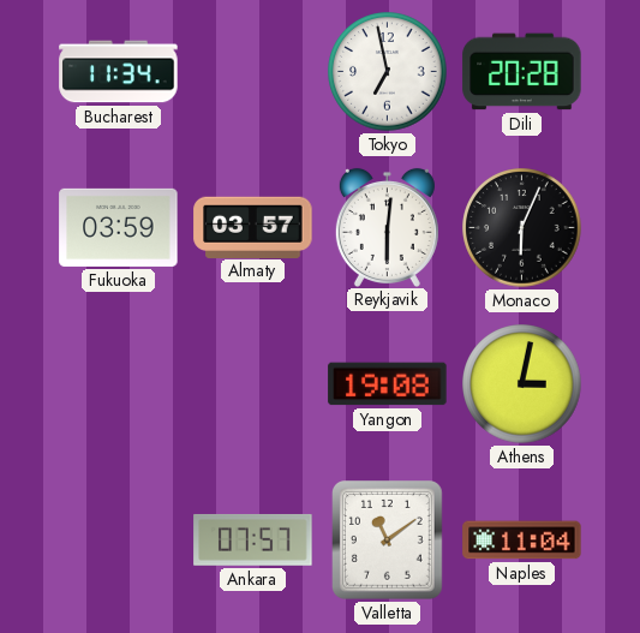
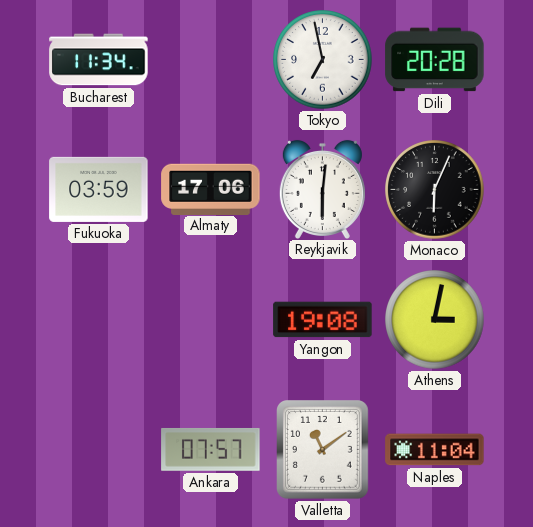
Almaty: 03:57 -> 17:06 (211, 189)
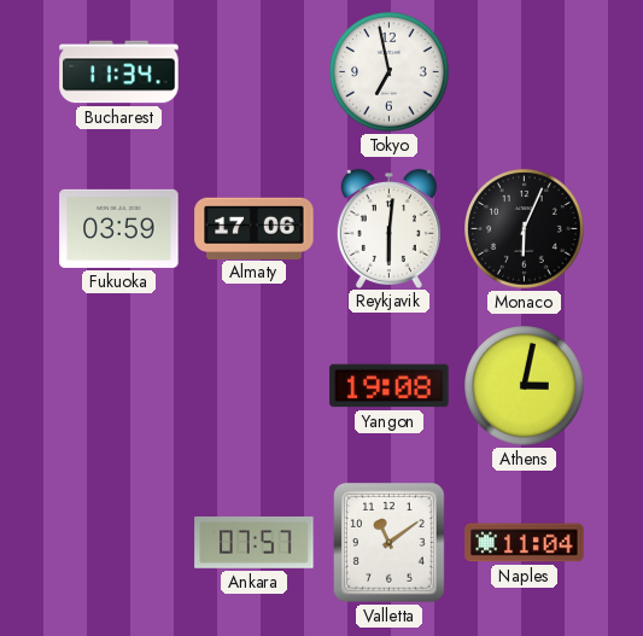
Dili: 20:28 -> none (435, 60)
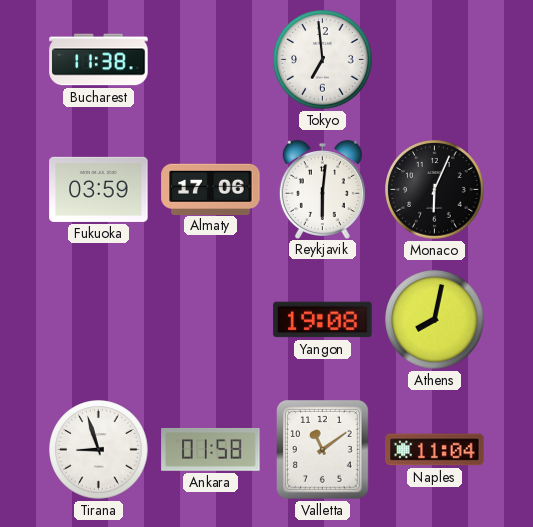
Bucharest: 11:34 -> 11:38 (99, 60)
Tokyo: 6:58 -> 6:59 (323, 60)
Athens: 3:02 -> 8:02 (435, 320)
Tirana: none -> 8:57 (99, 450)
Ankara: 07:57 -> 01:58 (211, 450)
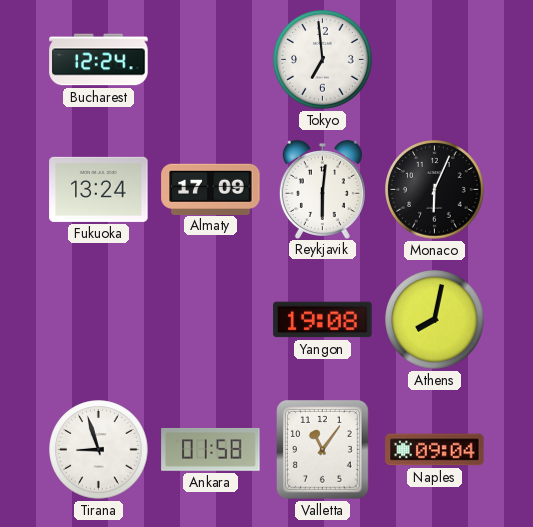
Bucharest: 11:38 -> 12:24 (99, 60)
Fukuoka: 03:59 -> 13:24 (99, 189)
Almaty: 17:06 -> 17:09 (211, 189)
Valletta: 11:09 -> 11:06 (323, 450)
Naples: 11:04 -> 09:04 (435, 450)
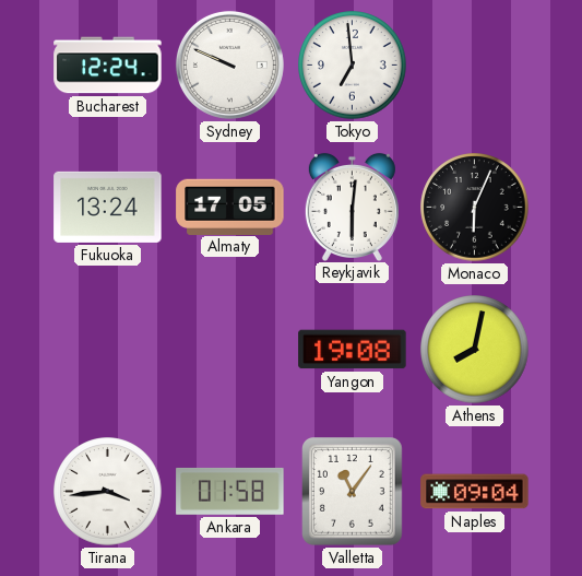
Sydney: none -> 9:49 (229, 64)
Almaty: 17:09 -> 17:05 (230, 207)
Tirana: 8:57 -> 3:44 (108, 492)
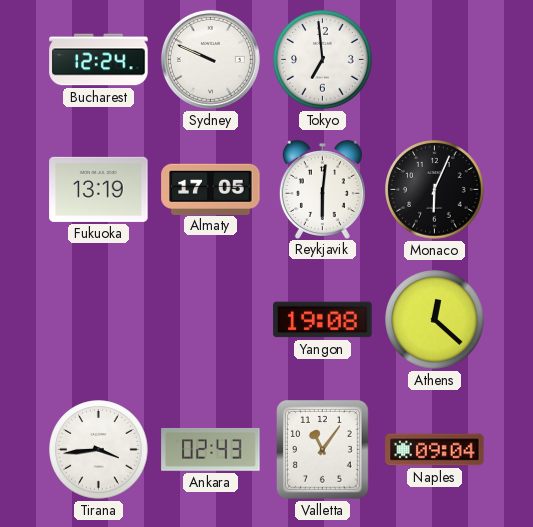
Fukuoka: 13:24 -> 13:19 (99, 189)
Athens: 8:02 -> 12:22 (435, 320)
Ankara: 01:58 -> 02:43 (211, 450)
